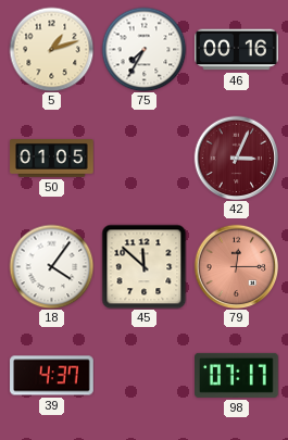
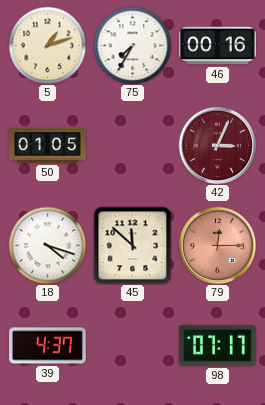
18: 4:06 -> 4:18 (47, 245)
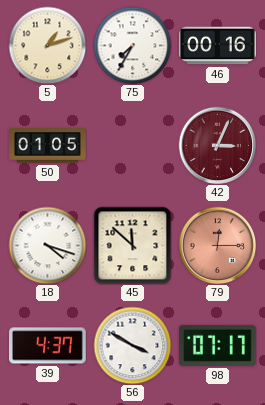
56: none -> 3:50 (132, 345)
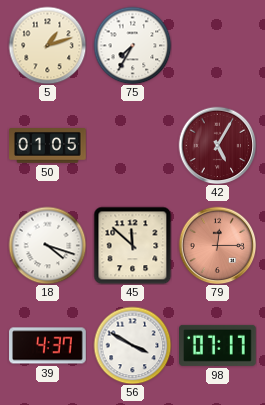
46: 00:16 -> none (218, 46)
42: 3:04 -> 5:05 (217, 145)
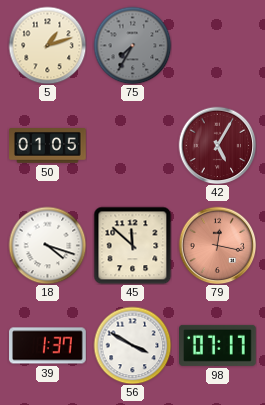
75 dial: white -> grey (132, 45)
79: 12:15 -> 12:17 (217, 245)
39: 4:37 -> 1:37 (48, 346)
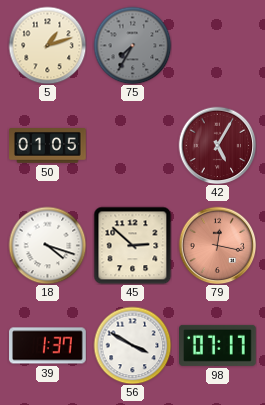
45: 11:52 -> 2:52 (132, 245)
